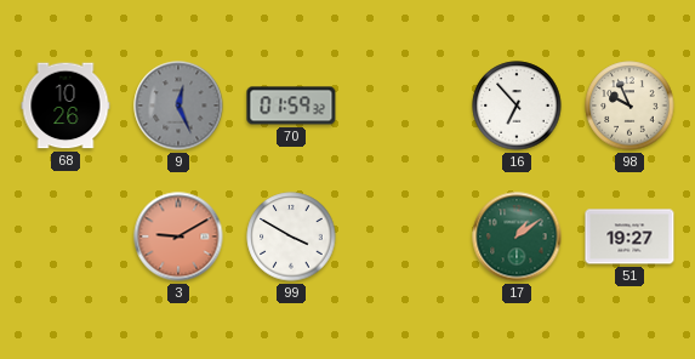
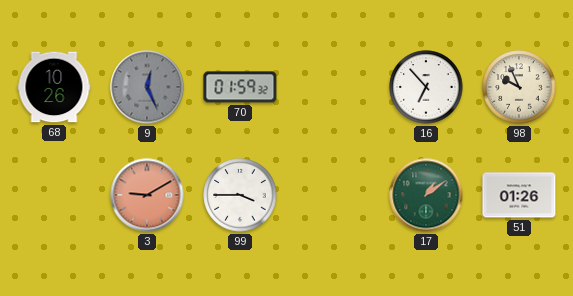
99: 3:50 -> 3:45 (240, 195)
51: 19:27 -> 01:26 (519, 195)
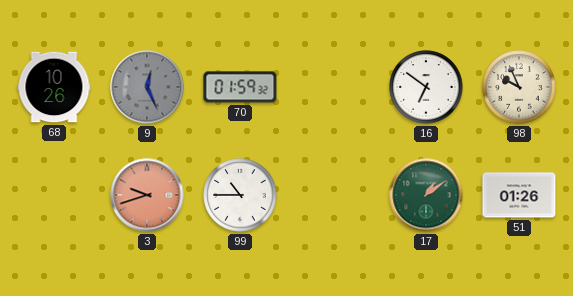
16: 6:53 -> 6:51 (426, 87)
3: 9:10 -> 9:42 (147, 195)
99: 3:45 -> 10:45 (240, 195)
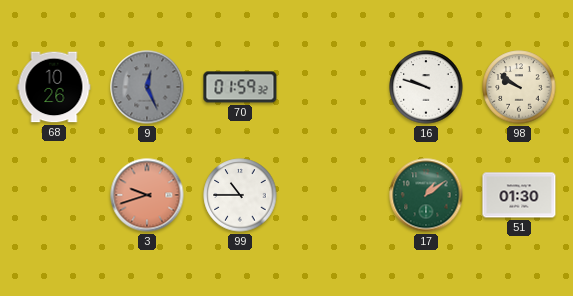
16: 6:51 -> 9:48 (426, 87)
98: 9:56 -> 9:51 (519, 87)
51: 01:26 -> 01:30 (519, 195)
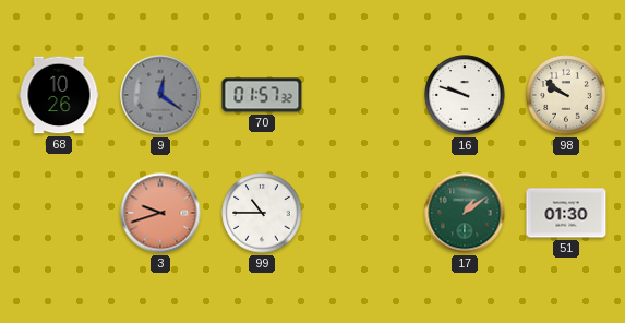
9: 12:26 -> 12:21 (160, 95)
70: 01:59 -> 01:57 (262, 95)
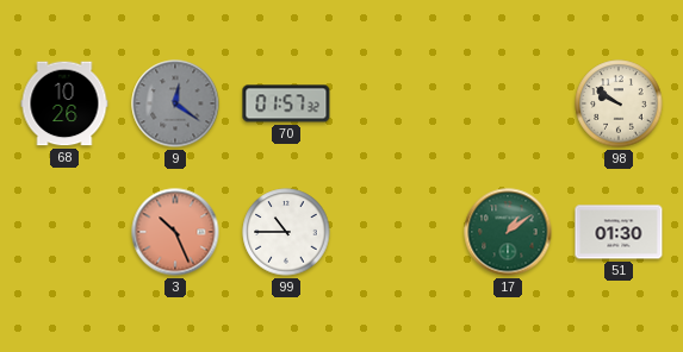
16: 9:48 -> none (465, 95)
3: 9:42 -> 10:26 (175, 232)
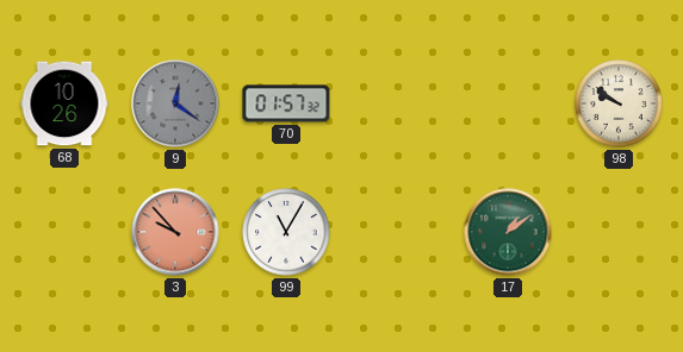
3: 10:26 -> 9:53 (175, 232)
99: 10:45 -> 11:05 (286, 232)
51: 01:30 -> none (619, 232)
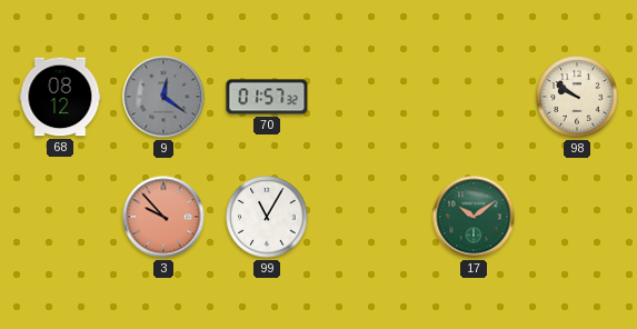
68: 10:26 -> 08:12 (60, 97)
17: 1:09 -> 10:09 (474, 217)
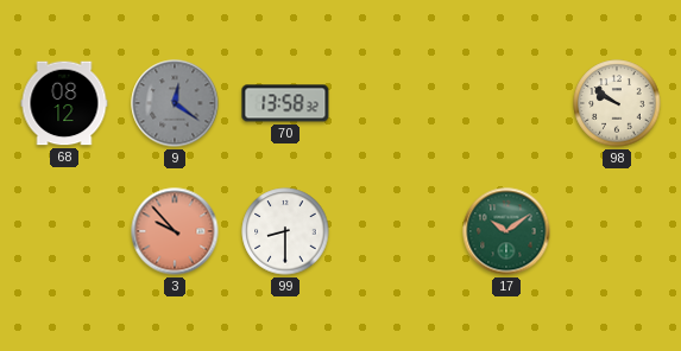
70: 01:57 -> 13:58 (285, 103)
99: 11:05 -> 8:30 (285, 231)
